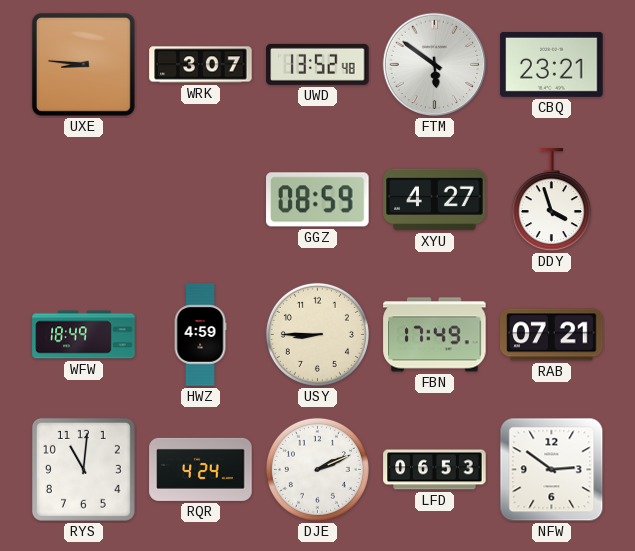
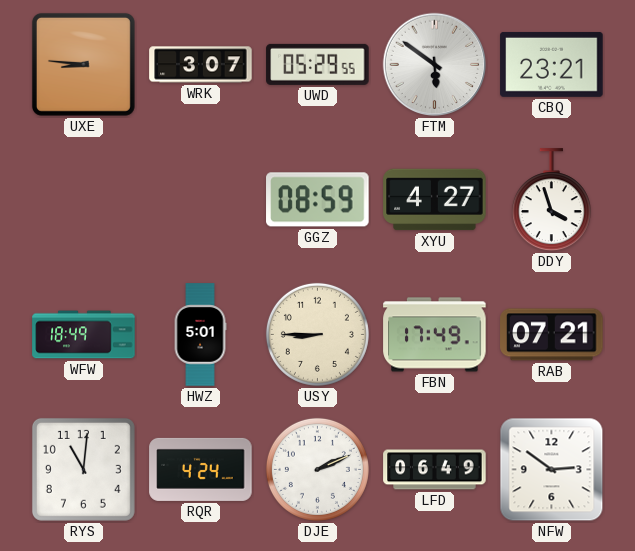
UWD: 13:52 -> 05:29 (318, 64)
HWZ: 4:59 -> 5:01 (200, 335)
LFD: 06:53 -> 06:49 (435, 470)
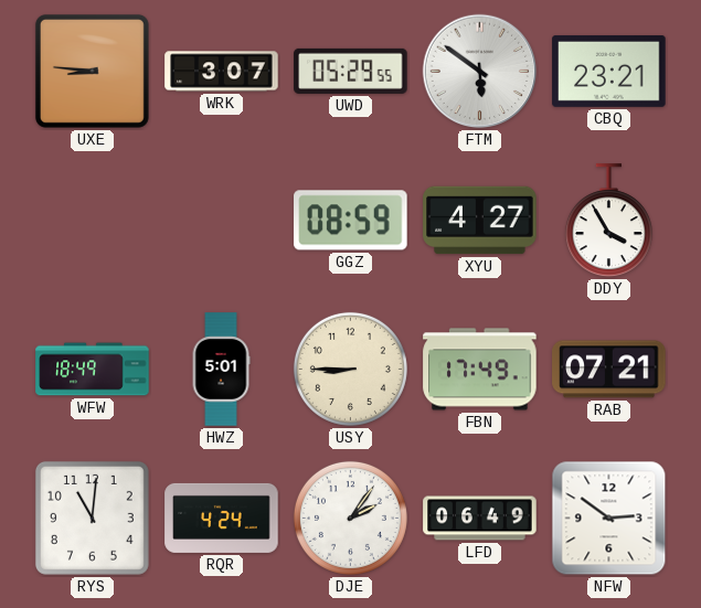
DDY: 3:57 -> 3:55 (608, 221)
DJE: 2:11 -> 2:06 (350, 518)
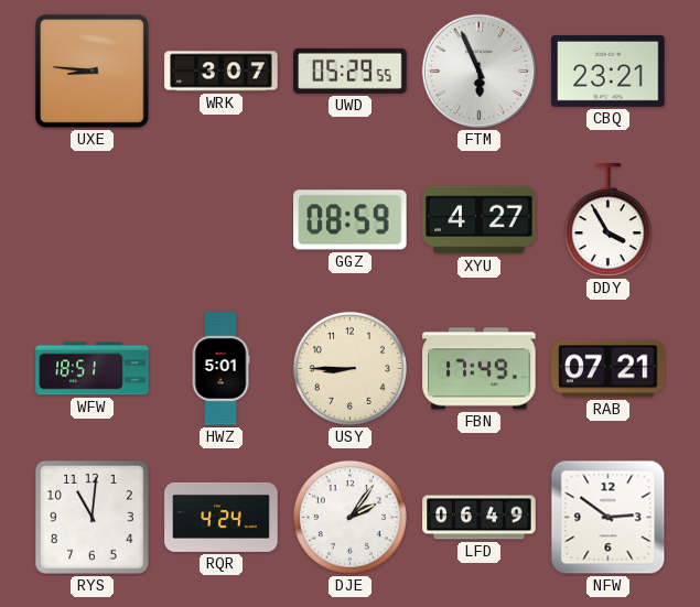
FTM: 5:51 -> 5:56 (480, 72)
WFW: 18:49 -> 18:51 (93, 369)
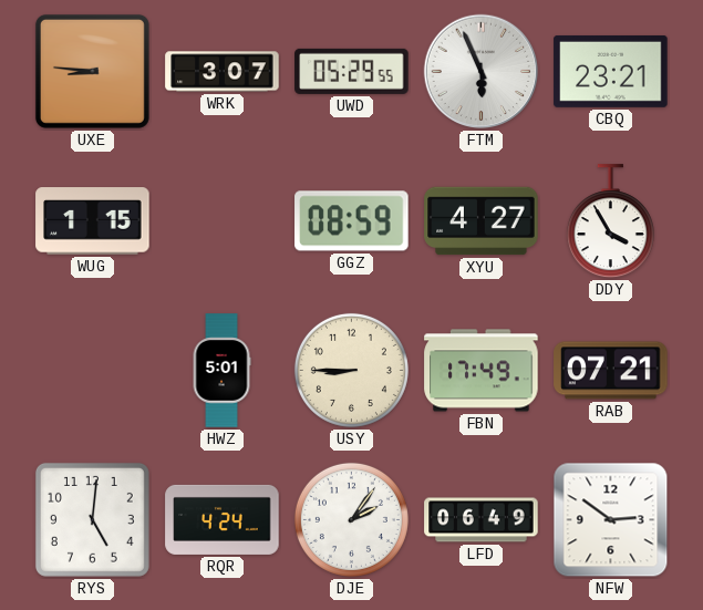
WUG: none -> 1:15 (93, 221)
WFW: 18:51 -> none (93, 369)
RYS: 11:01 -> 5:01 (92, 519)
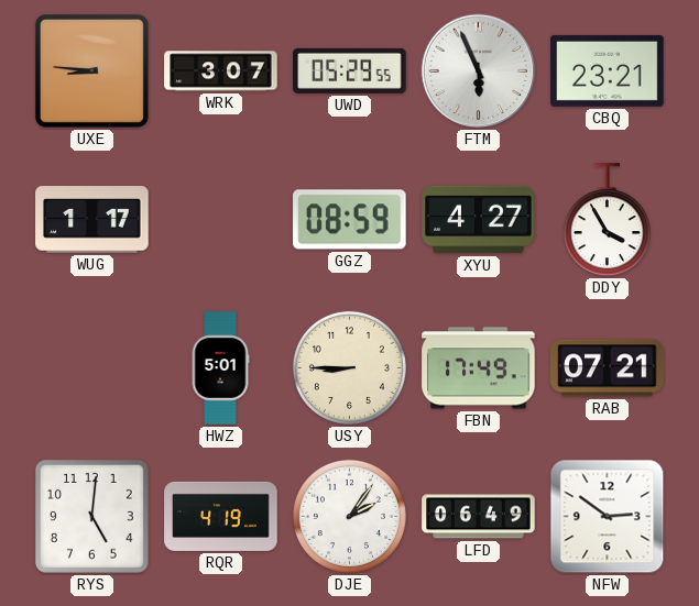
WUG: 1:15 -> 1:17 (92, 220)
RQR: 4:24 -> 4:19 (221, 516)
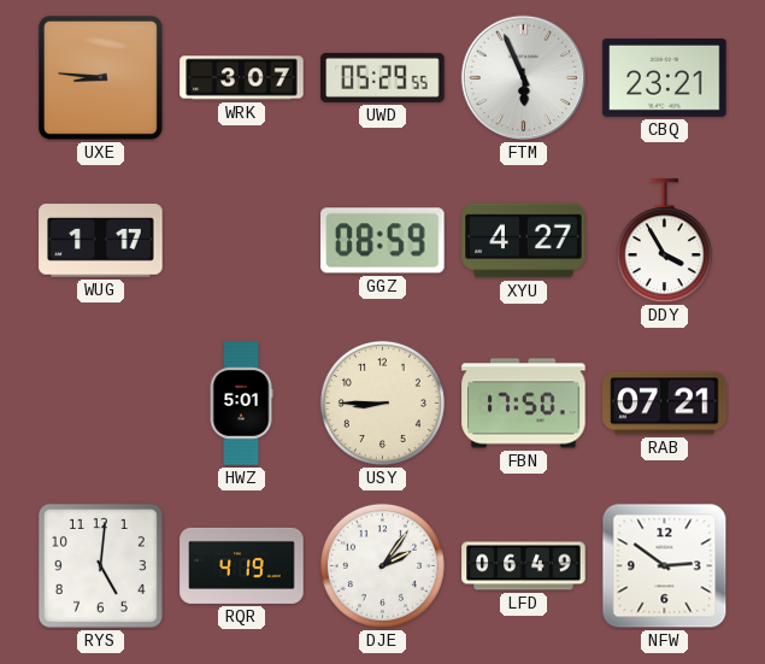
FBN: 17:49 -> 17:50 (524, 404)
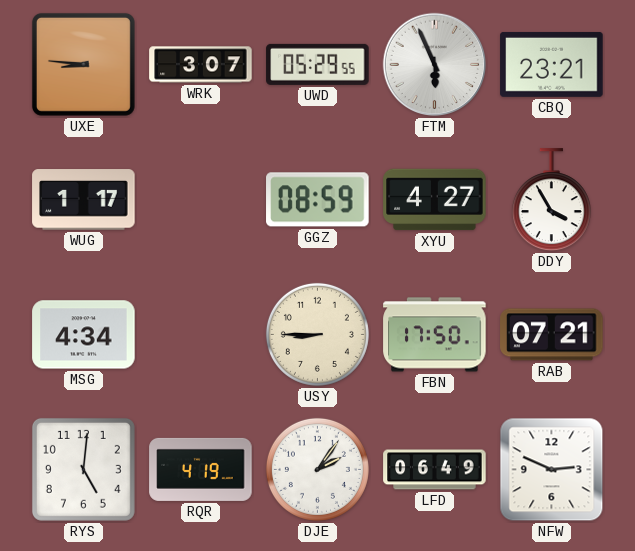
MSG: none -> 4:34 (84, 335)
HWZ: 5:01 -> none (241, 404)
NFW: 2:51 -> 2:49 (552, 470)
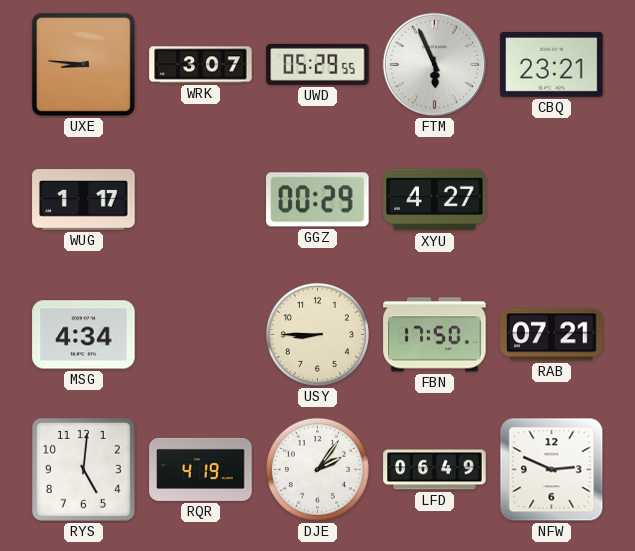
GGZ: 08:59 -> 00:29 (318, 200)
DDY: 3:55 -> none (551, 200)
